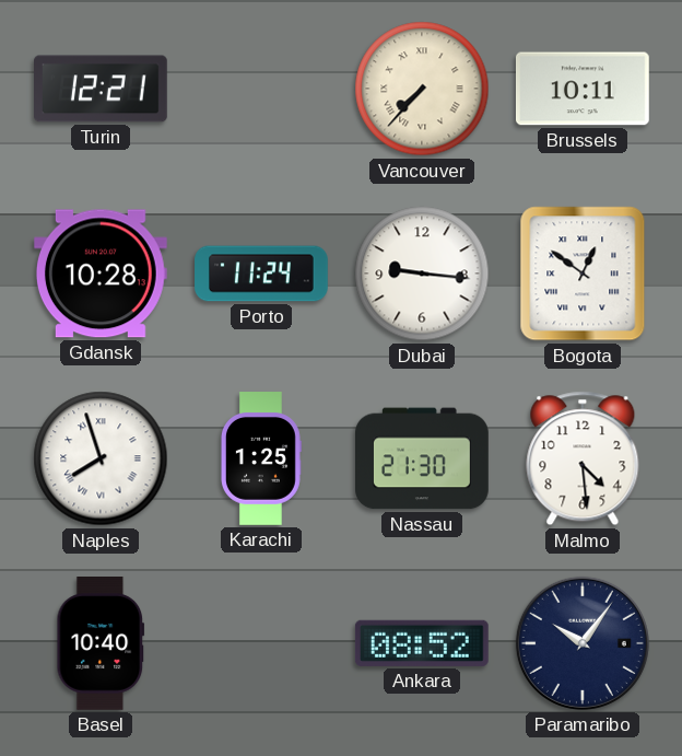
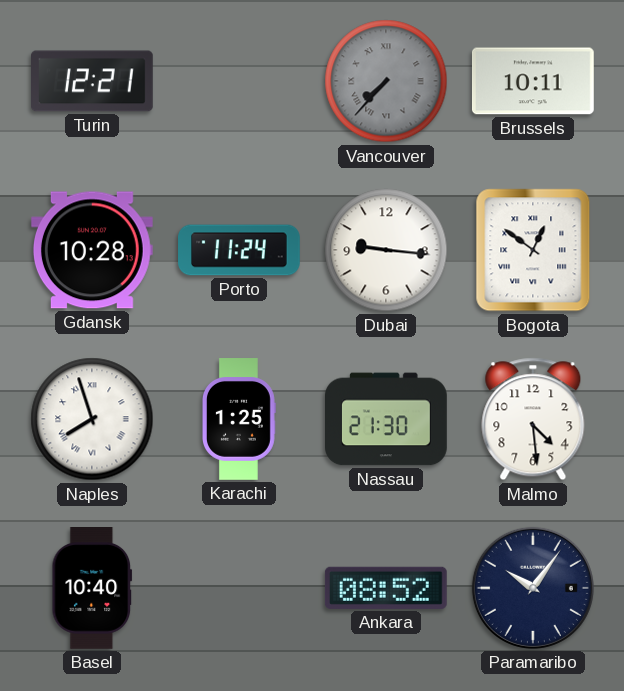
Vancouver dial: cream -> grey (386, 81)
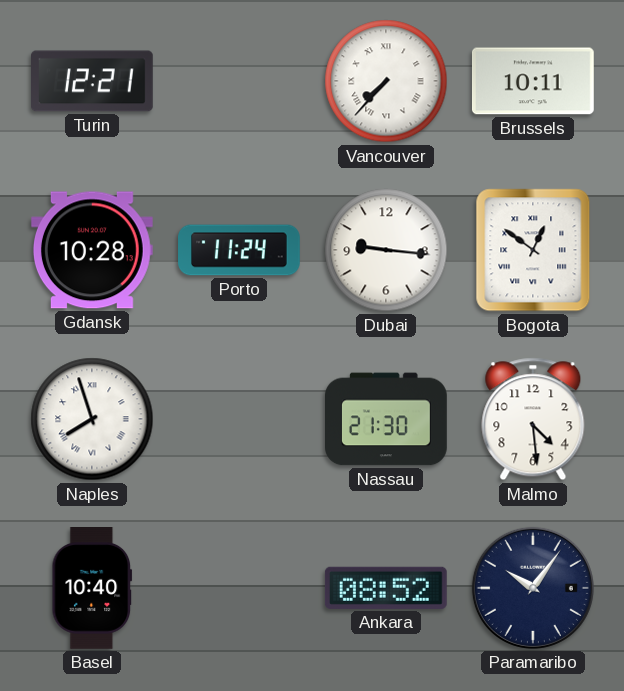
Vancouver dial: grey -> white (386, 81)
Karachi: 1:25 -> none (239, 419)
